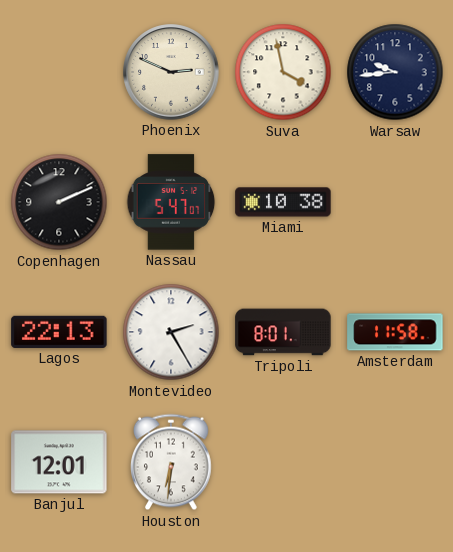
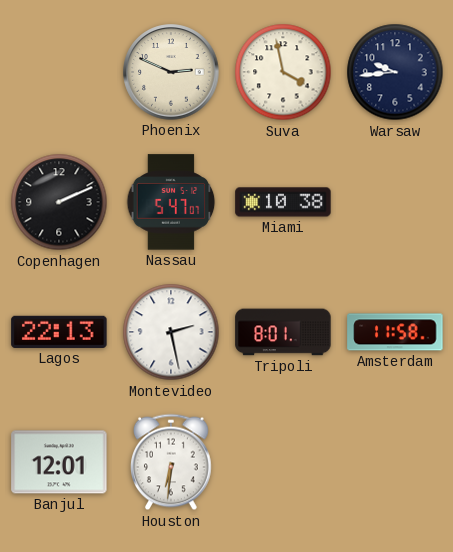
Montevideo: 2:25 -> 2:28 (171, 332)
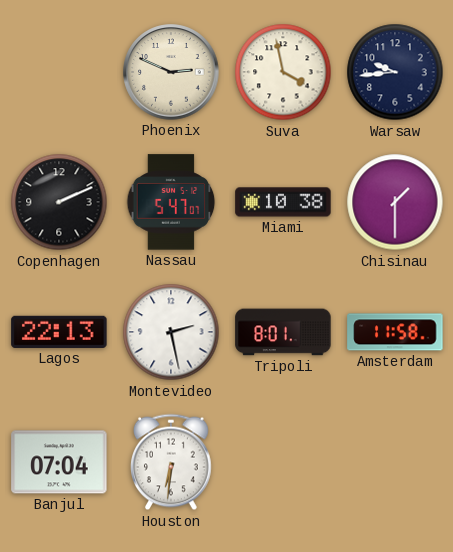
Chisinau: none -> 1:30 (395, 202)
Banjul: 12:01 -> 07:04 (59, 462)
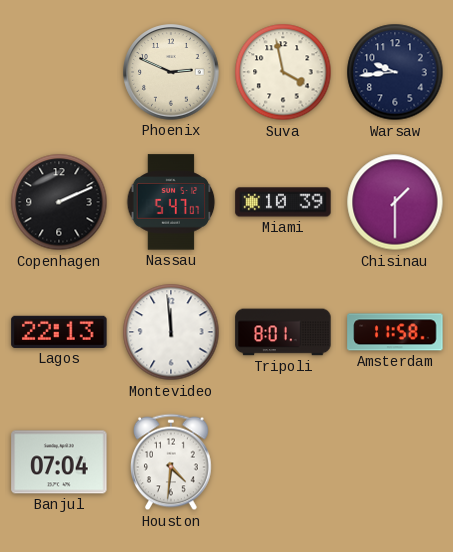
Miami: 10:38 -> 10:39 (283, 202)
Montevideo: 2:28 -> 11:59 (171, 332)
Houston: 6:31 -> 4:31 (172, 462)
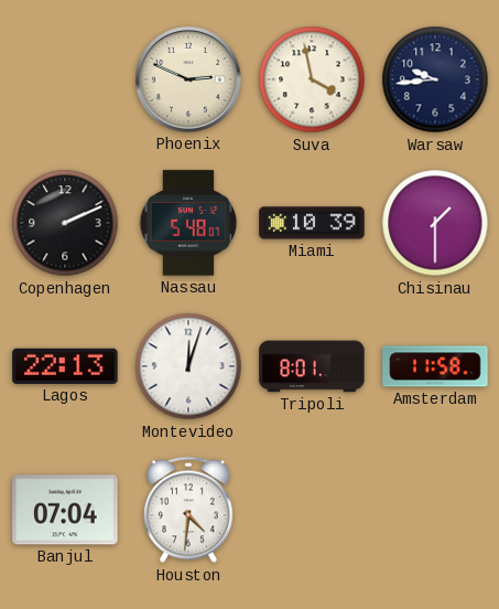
Nassau: 5:47 -> 5:48 (188, 223)
Montevideo: 11:59 -> 12:03 (188, 366)
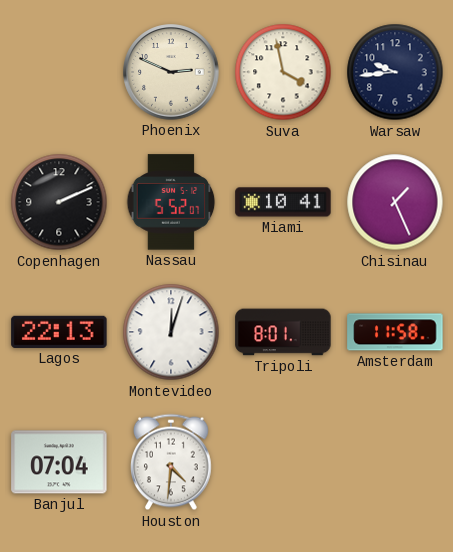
Nassau: 5:48 -> 5:52 (171, 202)
Miami: 10:39 -> 10:41 (283, 202)
Chisinau: 1:30 -> 1:26 (395, 202)
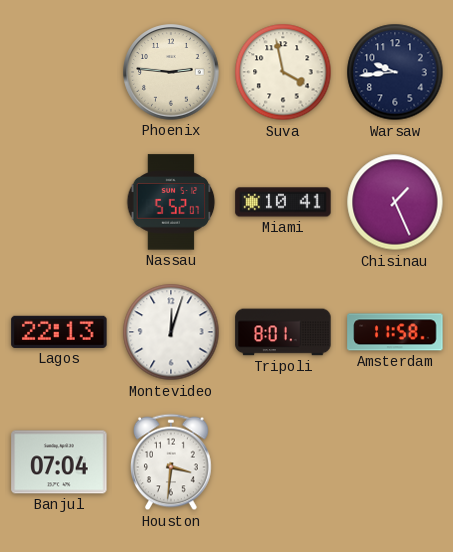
Phoenix: 2:49 -> 2:46 (171, 72)
Copenhagen: 2:11 -> none (59, 202)
Houston: 4:31 -> 3:31 (172, 462)
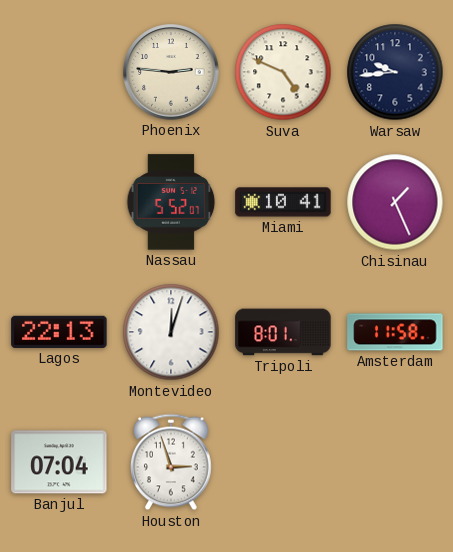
Suva: 3:58 -> 4:49 (283, 72)
Houston: 3:31 -> 2:57 (172, 462)
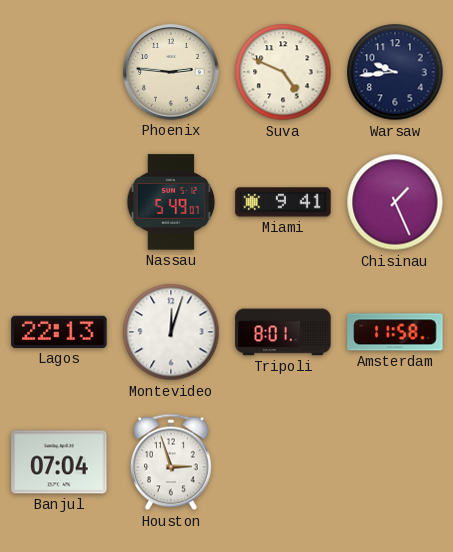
Nassau: 5:52 -> 5:49 (171, 202)
Miami: 10:41 -> 9:41 (283, 202)
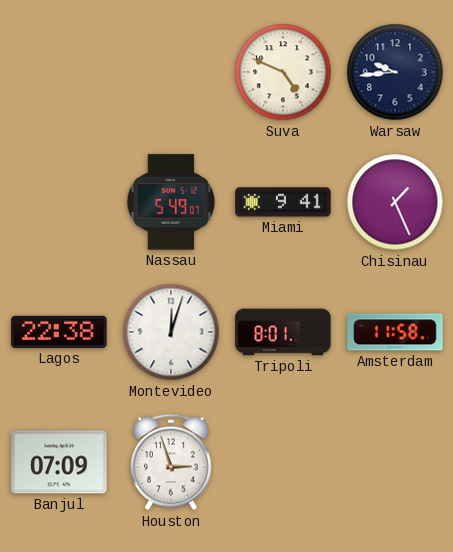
Phoenix: 2:46 -> none (171, 72)
Lagos: 22:13 -> 22:38 (59, 332)
Banjul: 07:04 -> 07:09 (59, 462)
